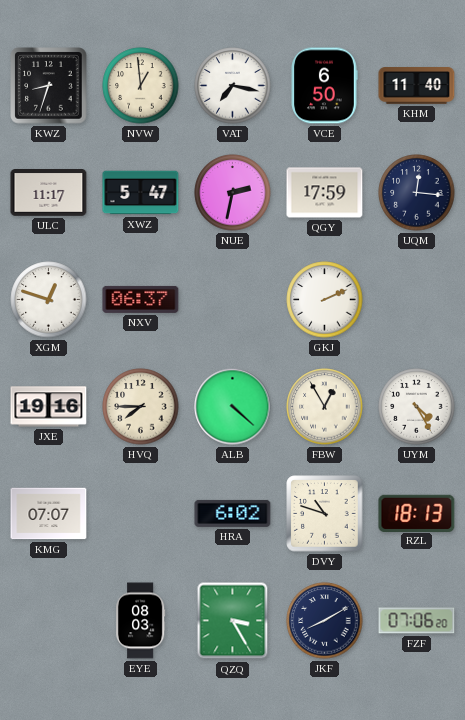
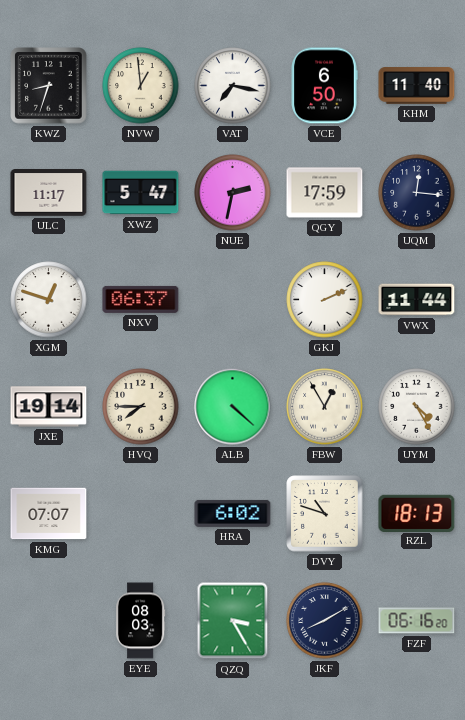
VWX: none -> 11:44 (417, 300)
JXE: 19:16 -> 19:14 (49, 407)
FZF: 07:06 -> 06:16 (417, 621)
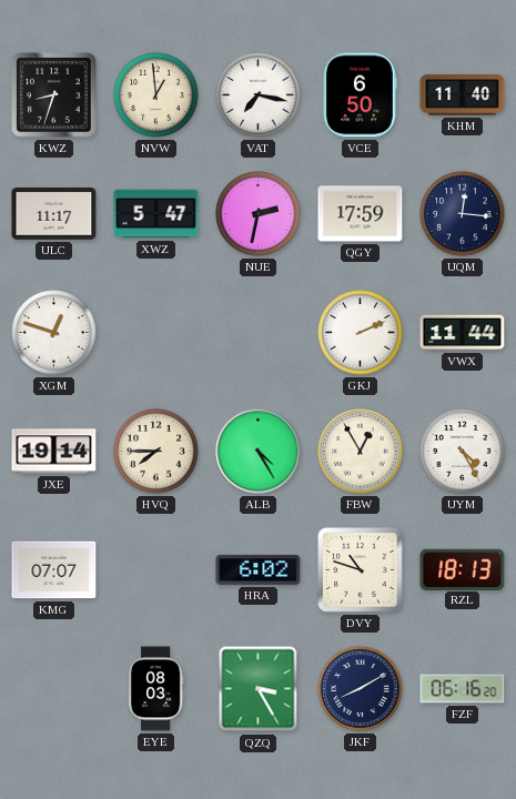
NXV: 06:37 -> none (141, 299)
ALB: 4:22 -> 4:25 (259, 452)
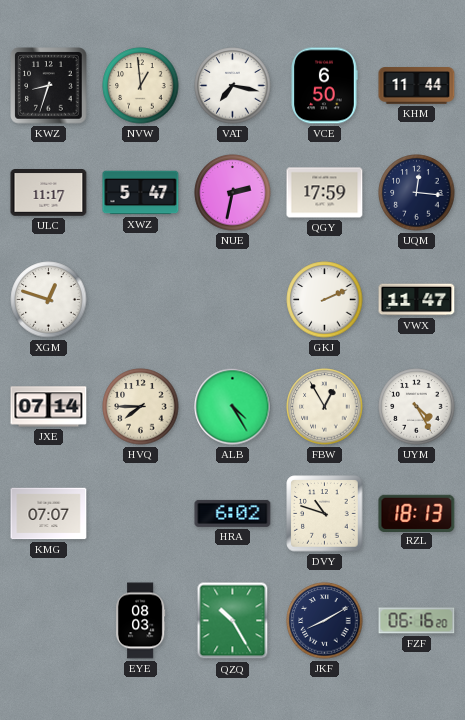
KHM: 11:40 -> 11:44 (417, 86)
VWX: 11:44 -> 11:47 (417, 300)
JXE: 19:14 -> 07:14 (49, 407)
QZQ: 3:25 -> 10:25 (233, 621)
